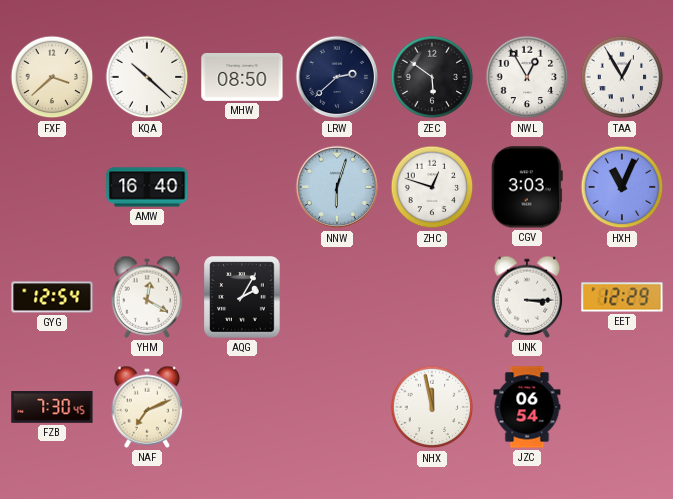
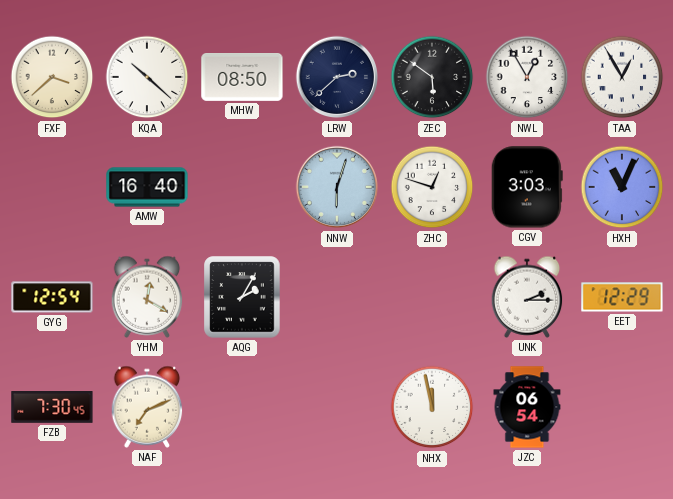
UNK: 3:15 -> 2:15 (527, 297)
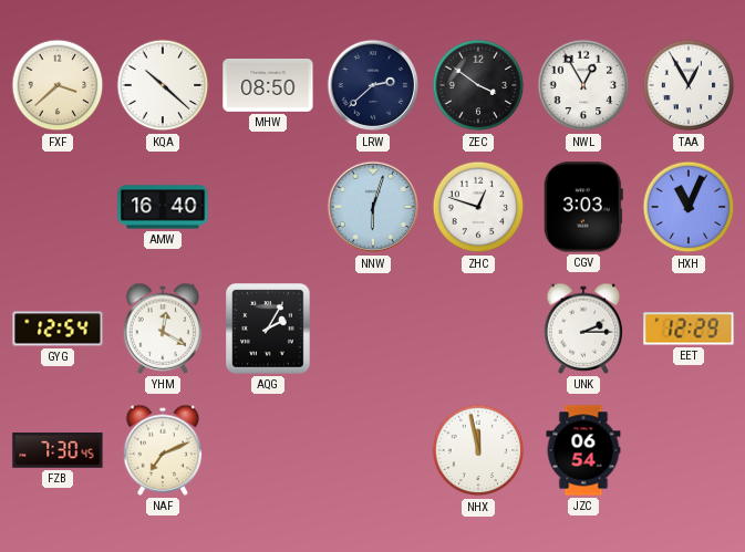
ZEC: 5:51 -> 3:51 (478, 85)
